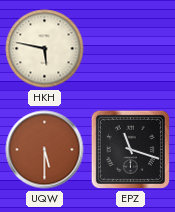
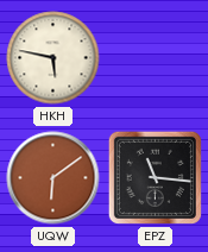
UQW: 5:30 -> 6:09 (53, 178)
EPZ: 11:18 -> 11:16 (155, 177)
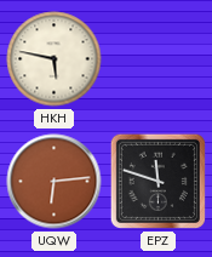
UQW: 6:09 -> 6:14 (55, 182)
EPZ: 11:16 -> 11:48 (157, 181)
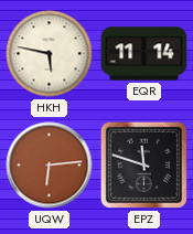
EQR: none -> 11:14 (144, 54)
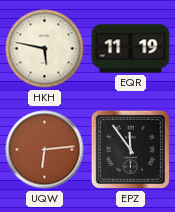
EQR: 11:14 -> 11:19 (131, 49)
EPZ: 11:48 -> 11:54 (130, 149)
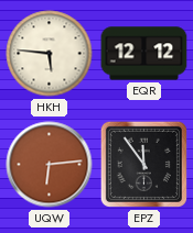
HKH: 5:47 -> 5:46 (50, 54)
EQR: 11:19 -> 12:12 (144, 54)
